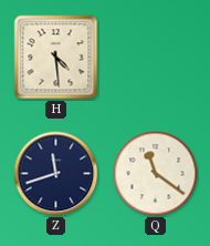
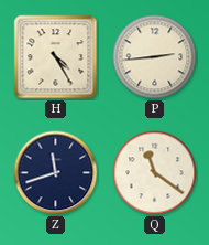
H: 4:29 -> 4:25 (56, 57)
P: none -> 2:44 (155, 57)
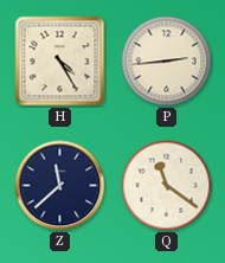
Z: 11:42 -> 11:38 (60, 186)
